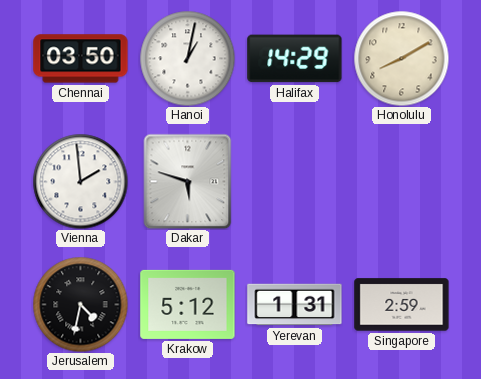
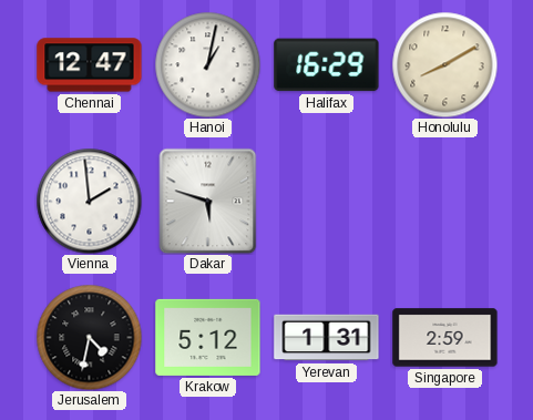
Chennai: 03:50 -> 12:47 (90, 65)
Halifax: 14:29 -> 16:29 (327, 65)
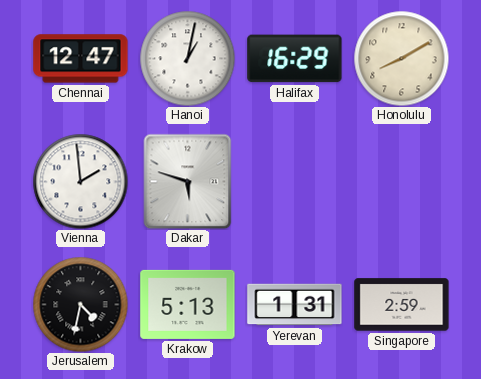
Krakow: 5:12 -> 5:13 (188, 304)
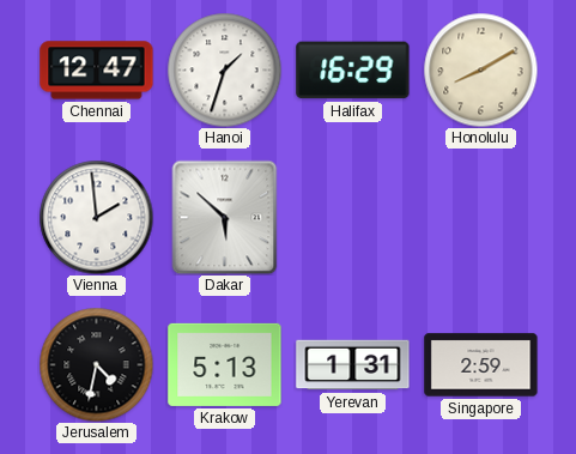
Hanoi: 1:02 -> 1:33 (224, 69)
Dakar: 5:48 -> 5:52 (225, 217)
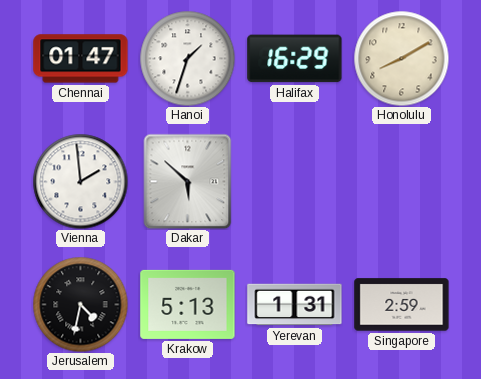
Chennai: 12:47 -> 01:47 (81, 59)
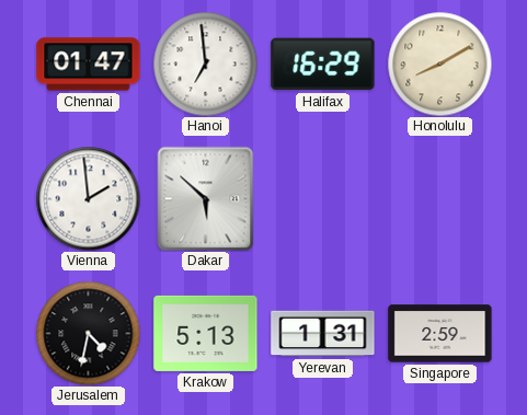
Hanoi: 1:33 -> 6:59 (205, 64)
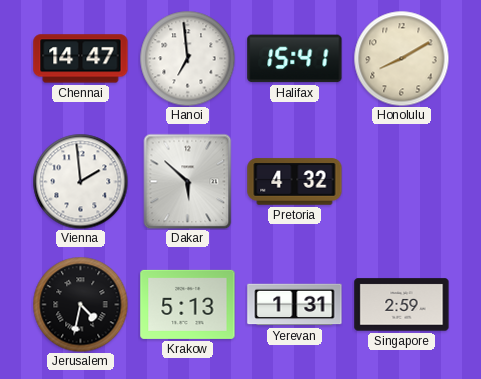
Chennai: 01:47 -> 14:47 (81, 59)
Halifax: 16:29 -> 15:41 (295, 59)
Pretoria: none -> 4:32 (295, 182)
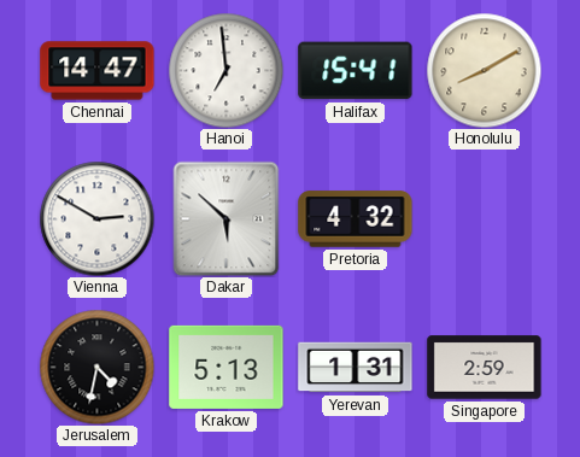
Vienna: 1:59 -> 2:50 (96, 218)
